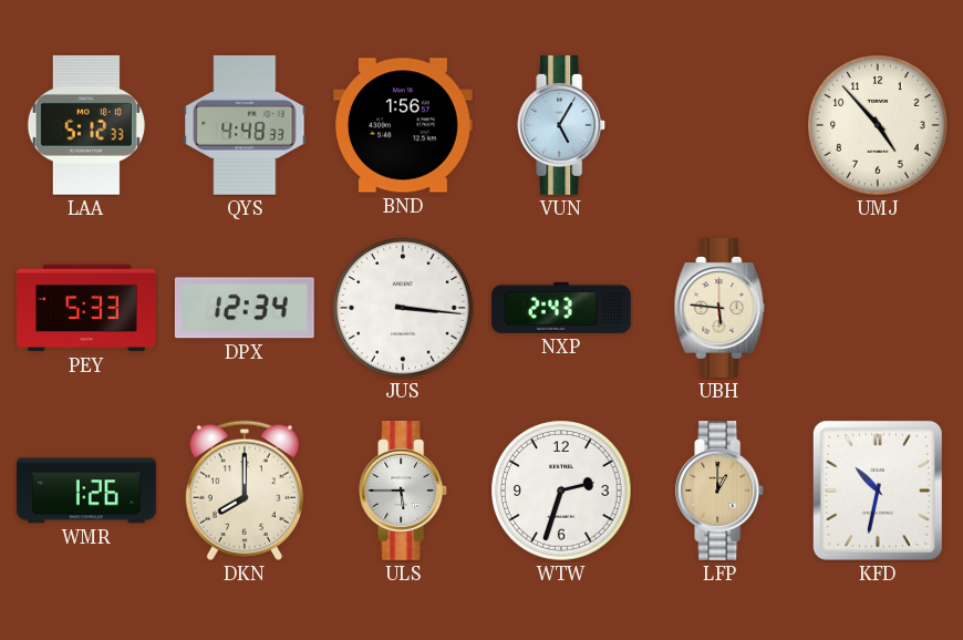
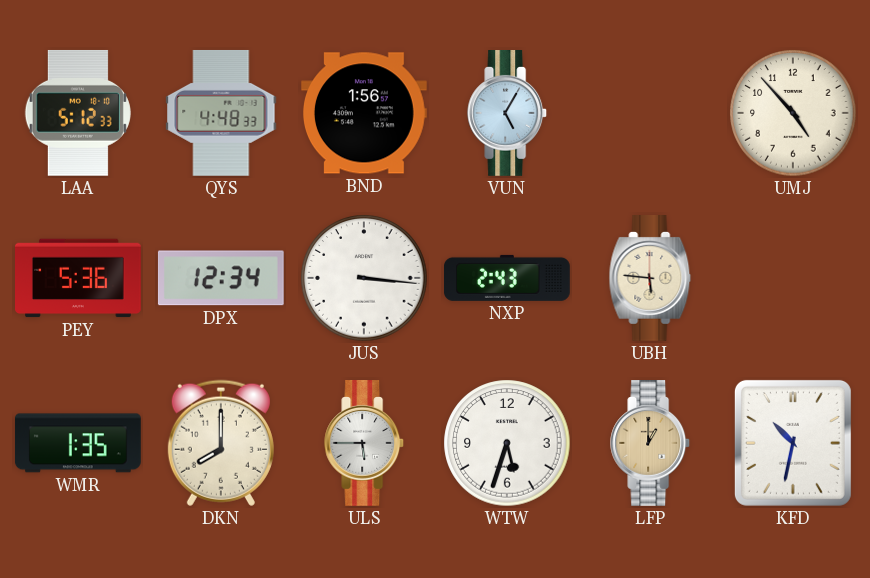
PEY: 5:33 -> 5:36 (79, 278)
WMR: 1:26 -> 1:35 (78, 443)
WTW: 2:33 -> 5:33 (507, 443)
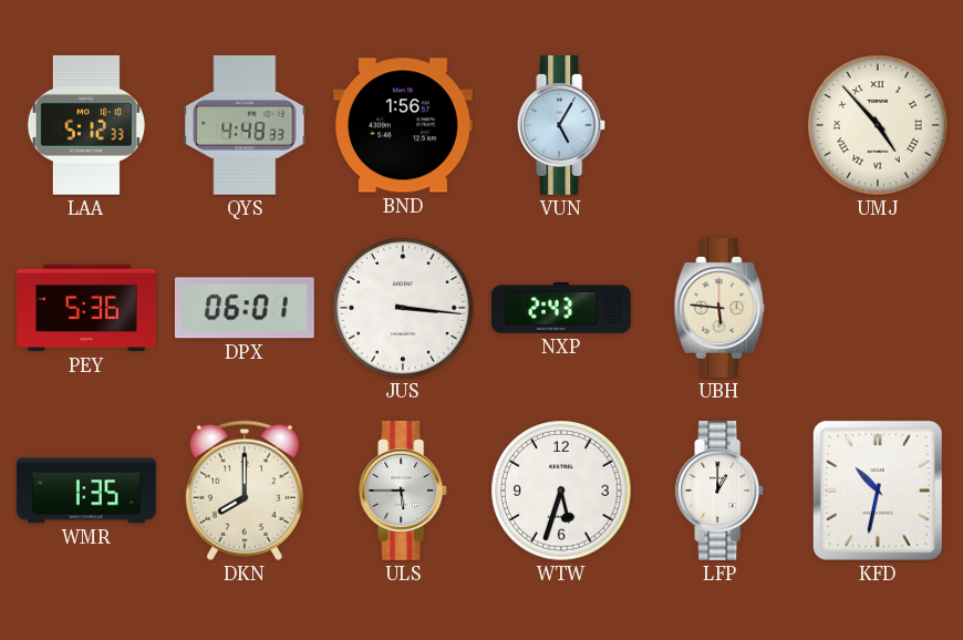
UMJ numerals: Arabic -> Roman (878, 125)
DPX: 12:34 -> 06:01 (245, 308)
LFP dial: champagne -> white (721, 492)
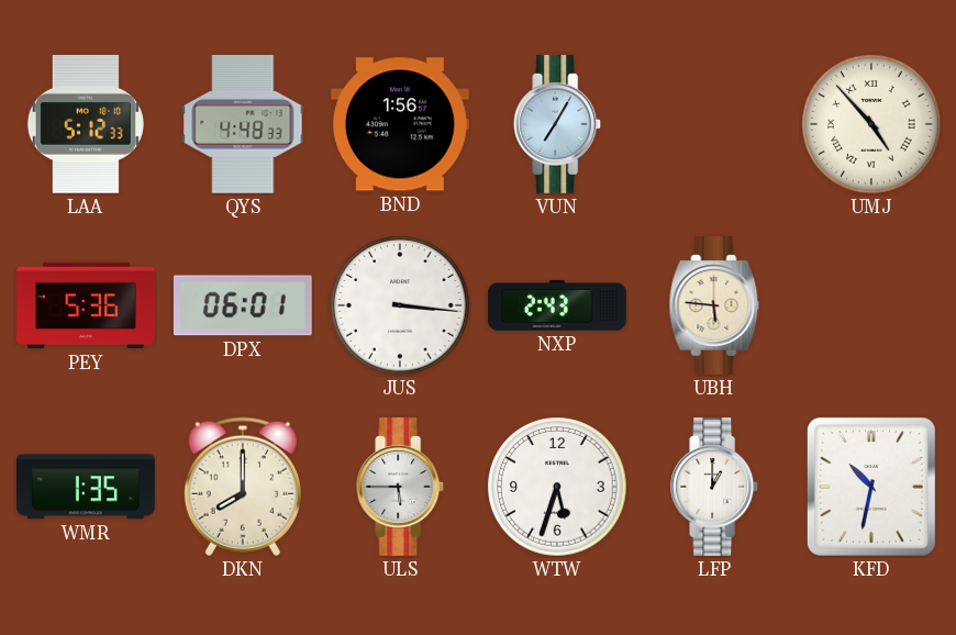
VUN: 5:05 -> 7:05 (558, 125)
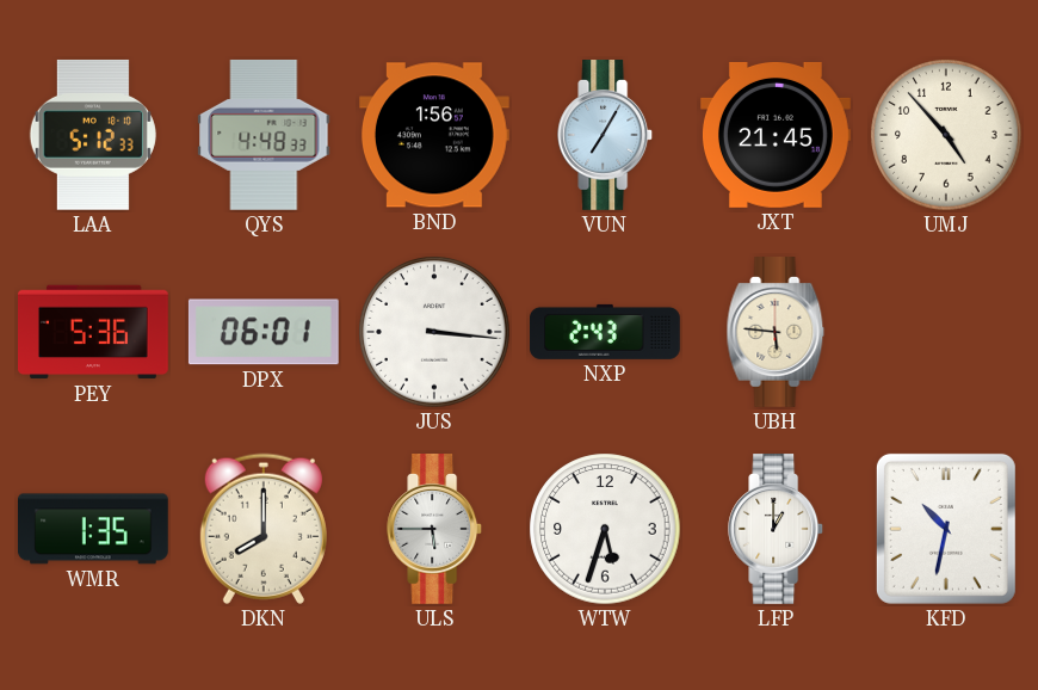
JXT: none -> 21:45 (777, 135)
UMJ numerals: Roman -> Arabic (946, 135)
